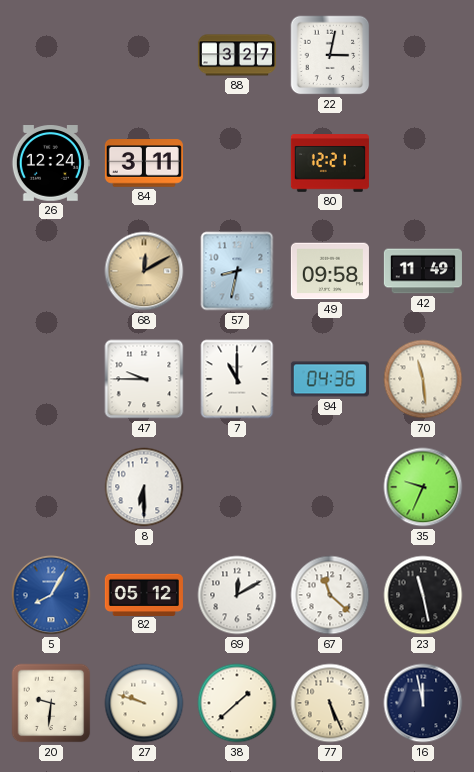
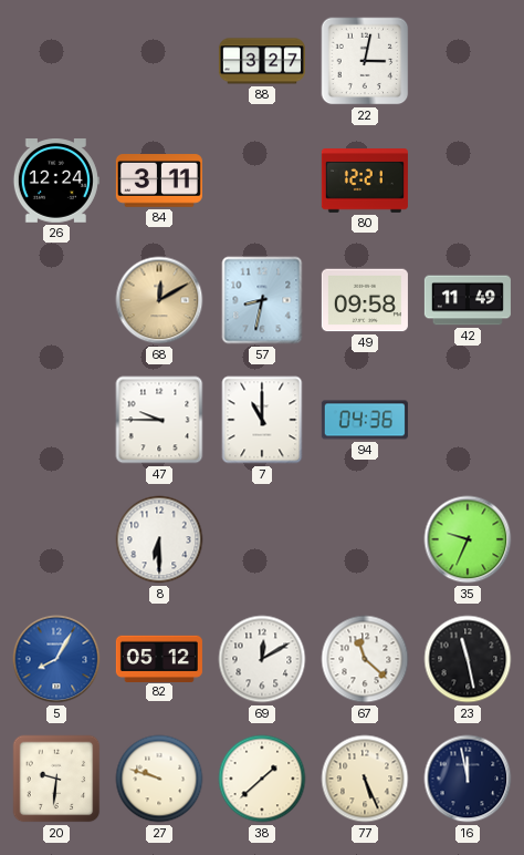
70: 11:29 -> none (423, 379)
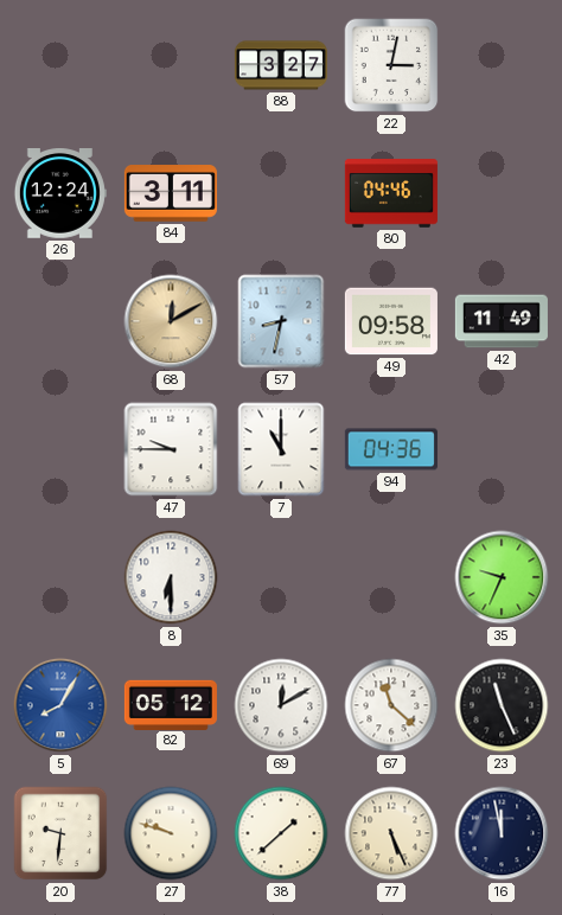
80: 12:21 -> 04:46 (391, 193)
23: 11:28 -> 11:26 (502, 705)
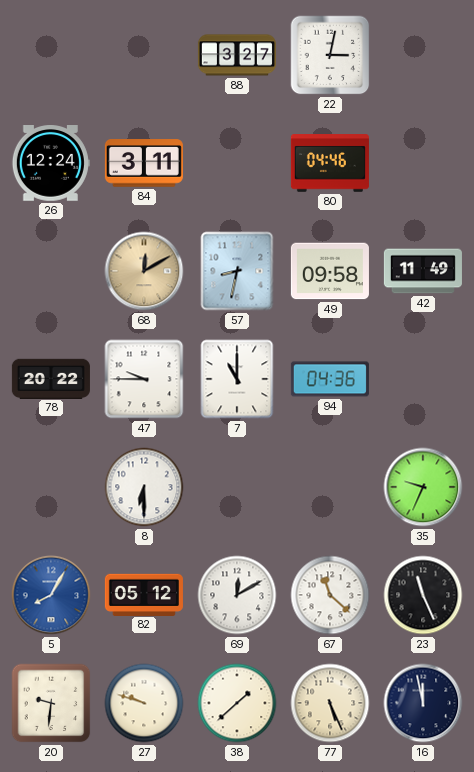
78: none -> 20:22 (51, 378)
